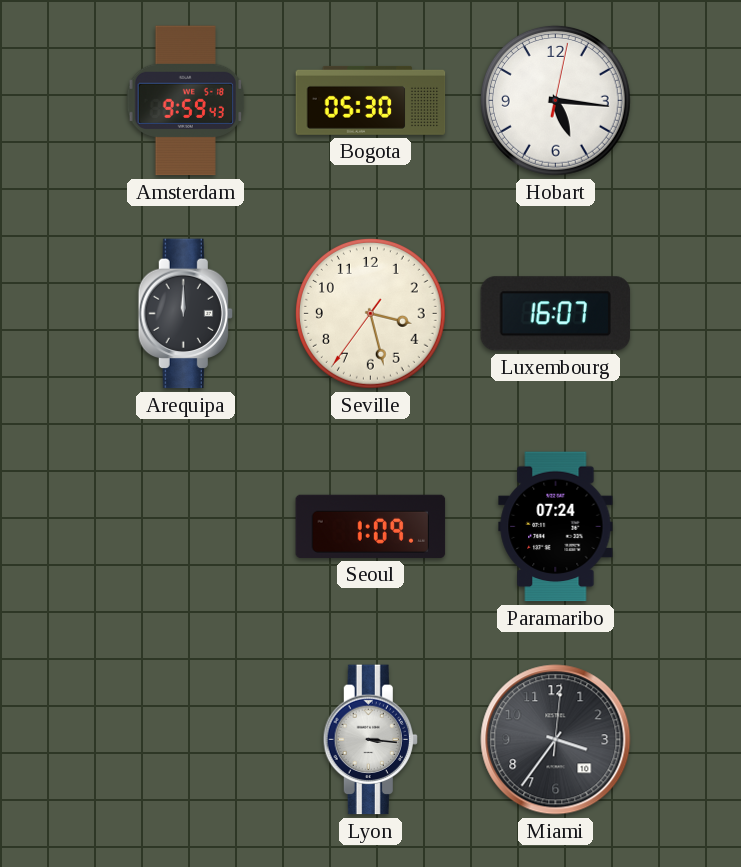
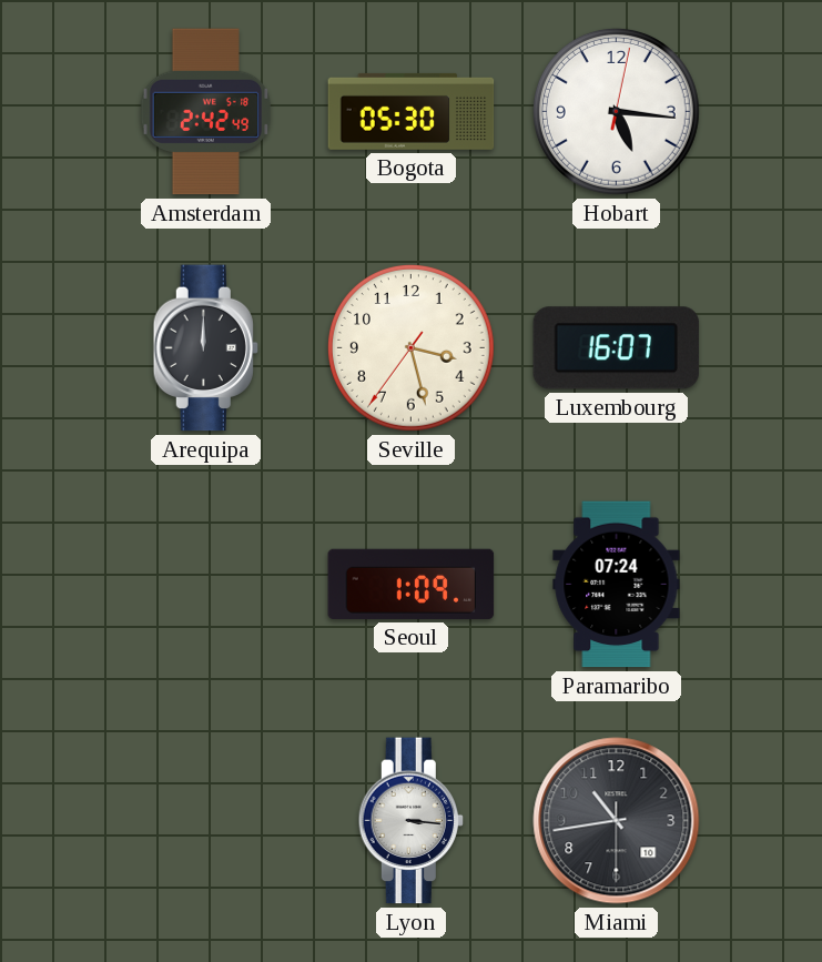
Amsterdam: 9:59 -> 2:42 (206, 112)
Miami: 3:36 -> 10:43 (617, 821)
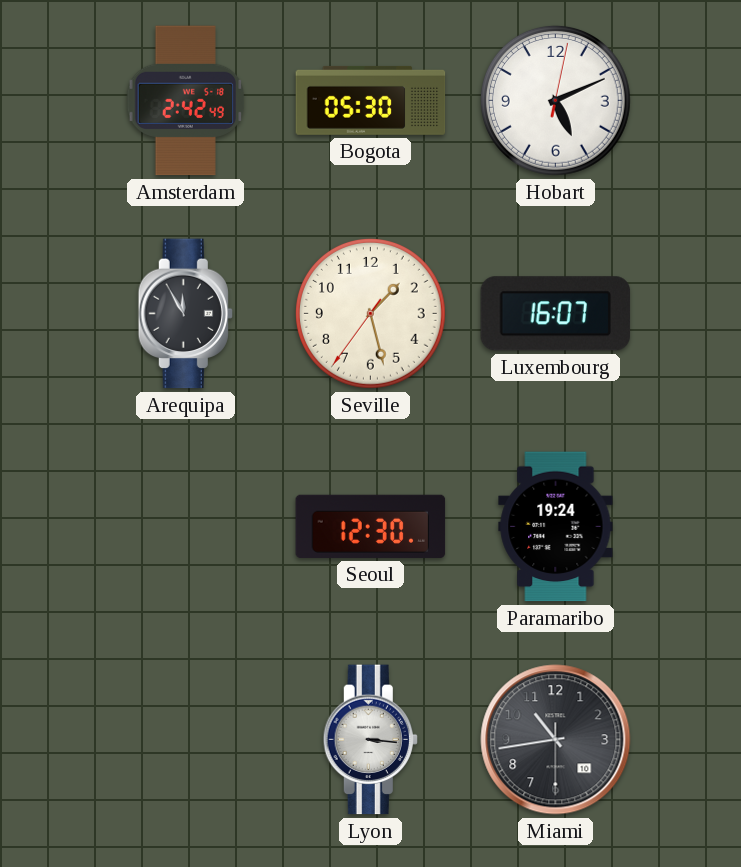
Hobart: 5:16 -> 5:11 (555, 100)
Arequipa: 12:00 -> 11:55 (185, 314)
Seville: 3:27 -> 1:27 (370, 313)
Seoul: 1:09 -> 12:30 (371, 526)
Paramaribo: 07:24 -> 19:24 (556, 527)
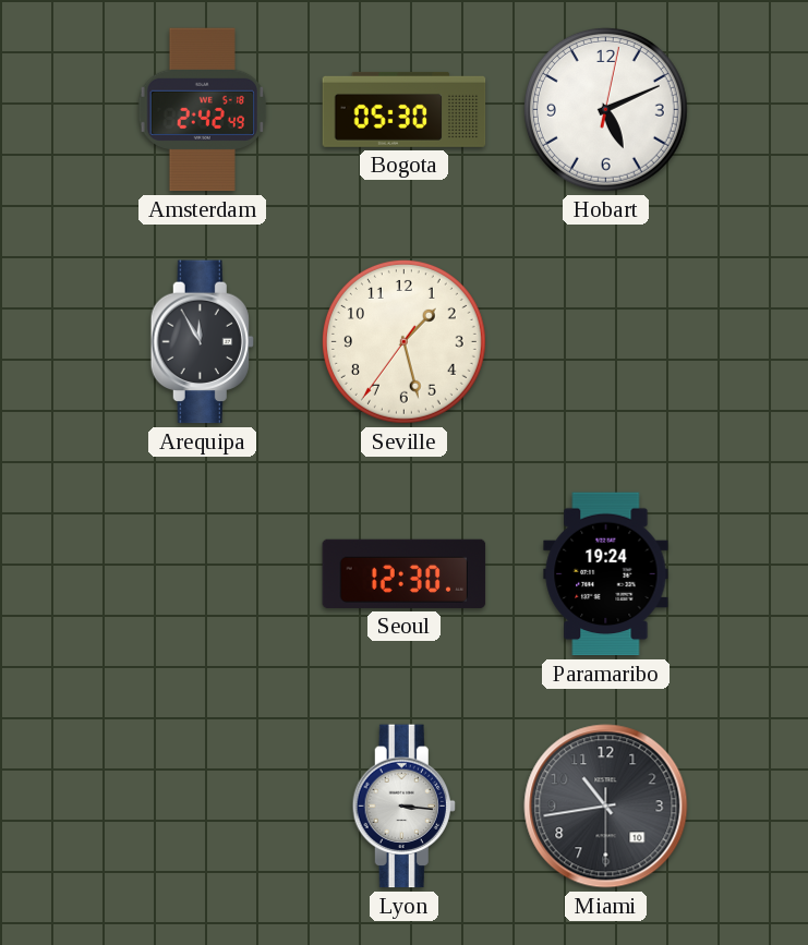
Luxembourg: 16:07 -> none (556, 314)
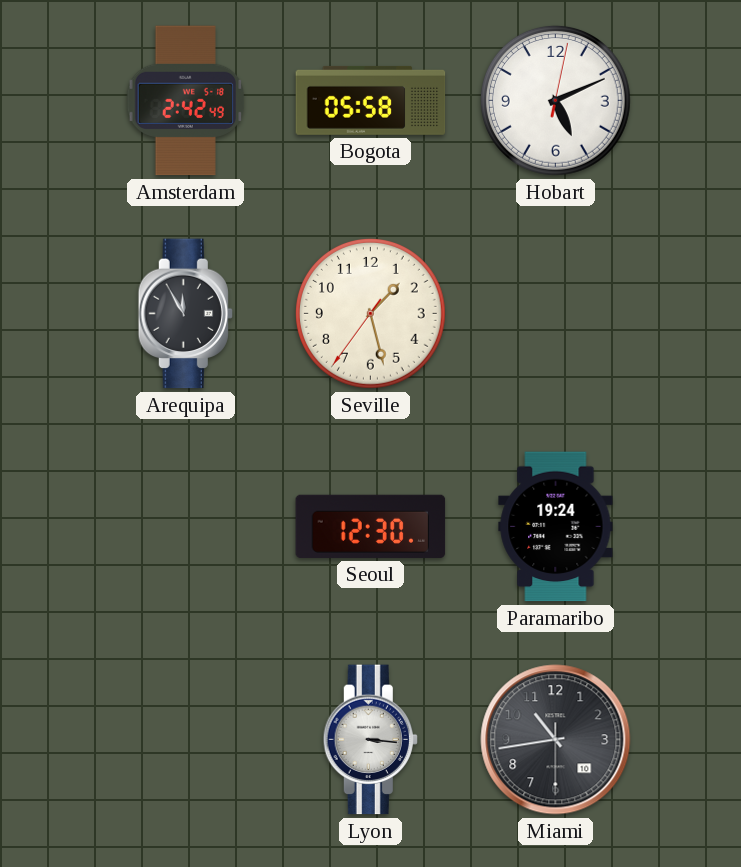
Bogota: 05:30 -> 05:58 (371, 100)
